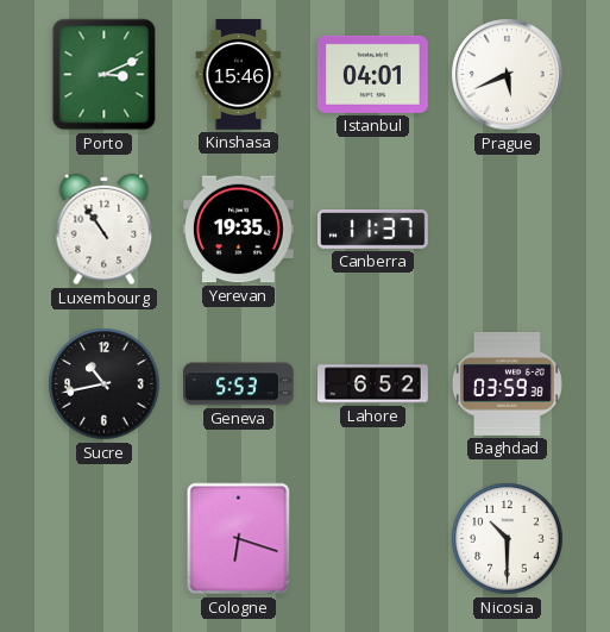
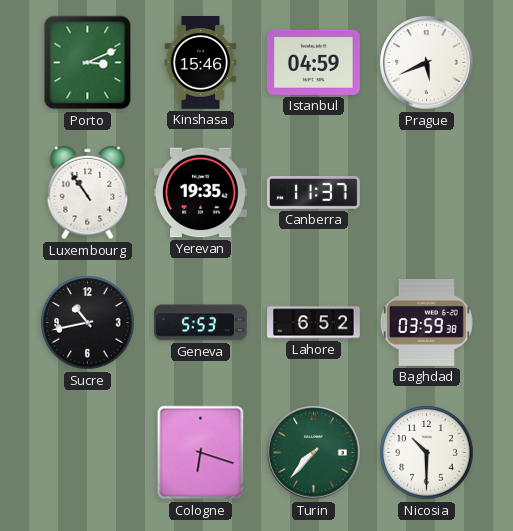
Istanbul: 04:01 -> 04:59 (314, 62)
Turin: none -> 7:37 (314, 453)
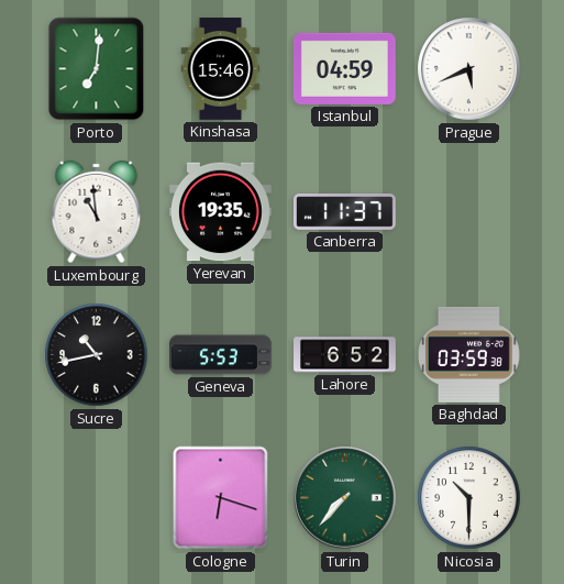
Porto: 3:11 -> 7:01 (97, 69)
Luxembourg: 10:54 -> 10:59 (97, 212)
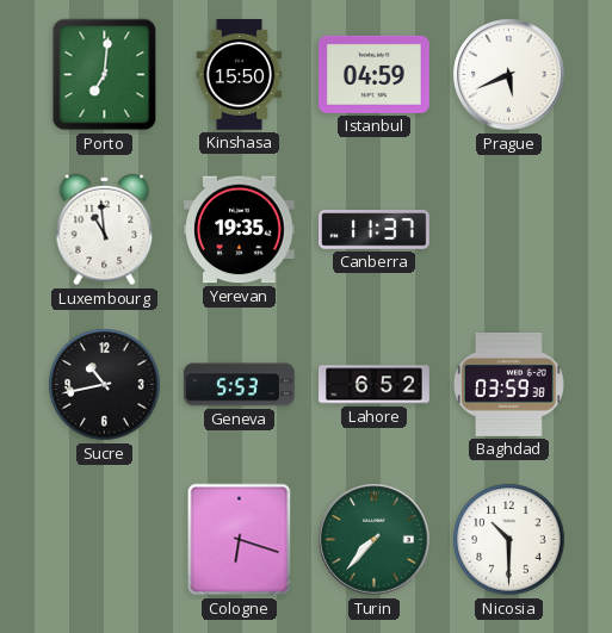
Kinshasa: 15:46 -> 15:50 (240, 75)
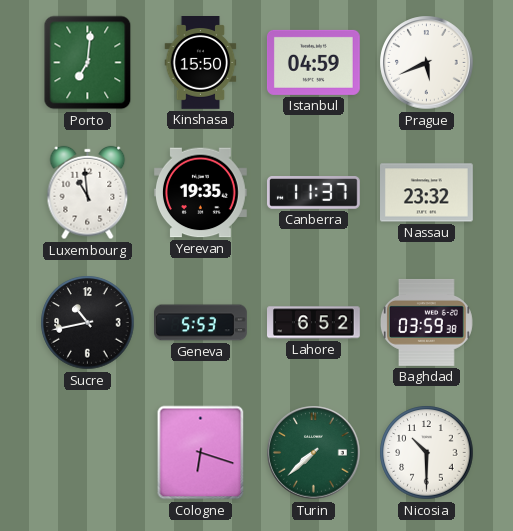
Nassau: none -> 23:32 (427, 193)
Turin: 7:37 -> 7:38 (314, 453)
